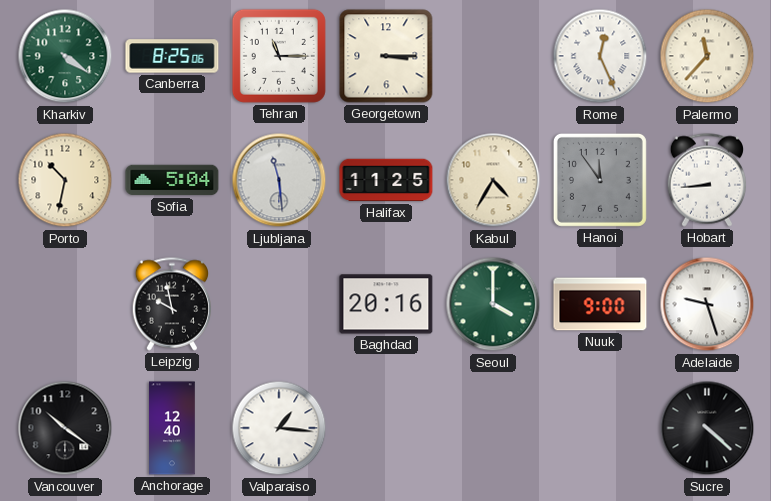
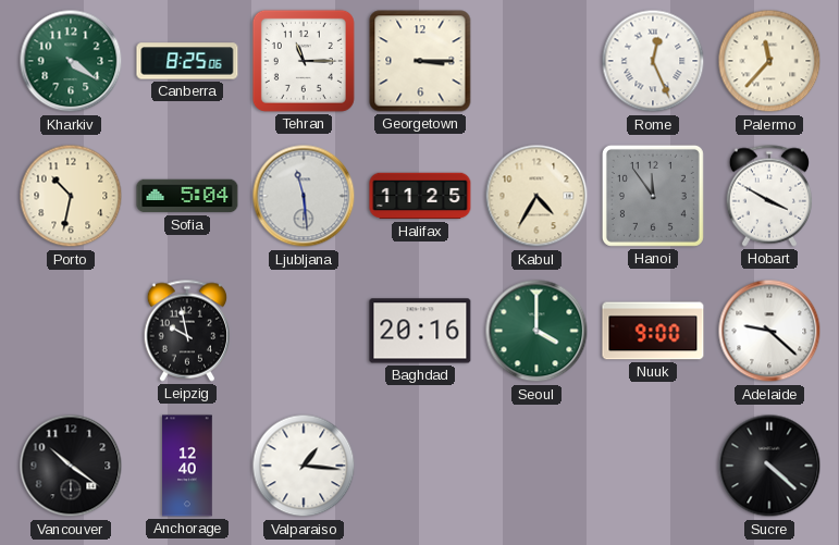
Hobart: 8:44 -> 3:50 (768, 196)
Adelaide: 9:27 -> 9:22 (769, 331)
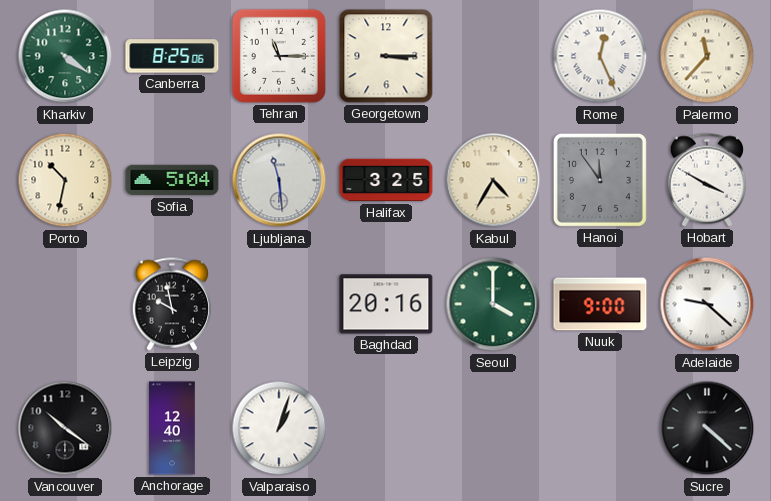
Halifax: 11:25 -> 3:25 (386, 180)
Valparaiso: 1:16 -> 1:03 (279, 428)
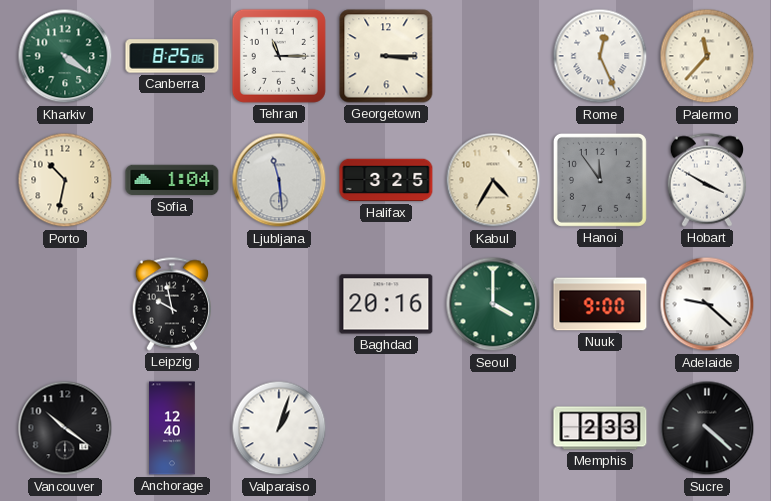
Sofia: 5:04 -> 1:04 (172, 180)
Memphis: none -> 2:33 (600, 428)
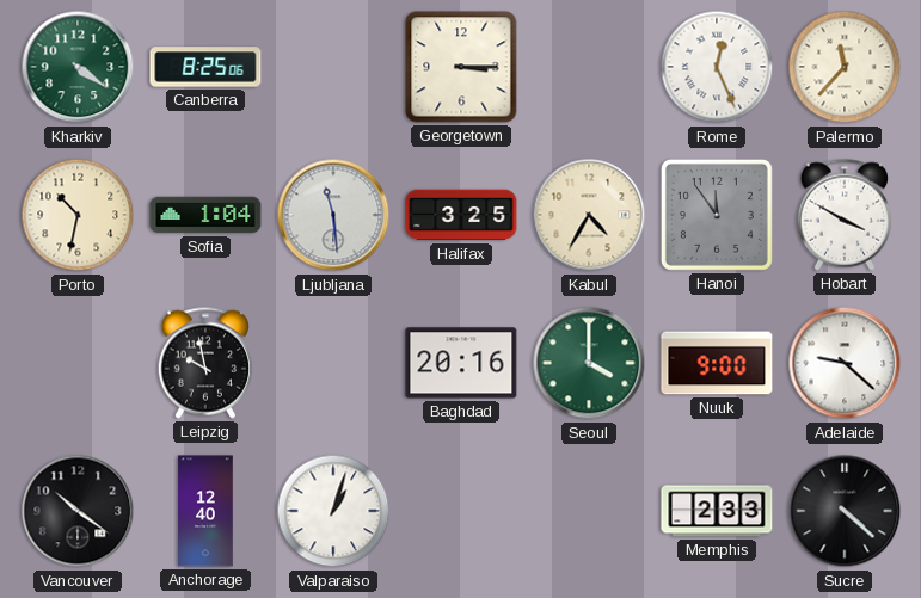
Tehran: 11:15 -> none (279, 56)
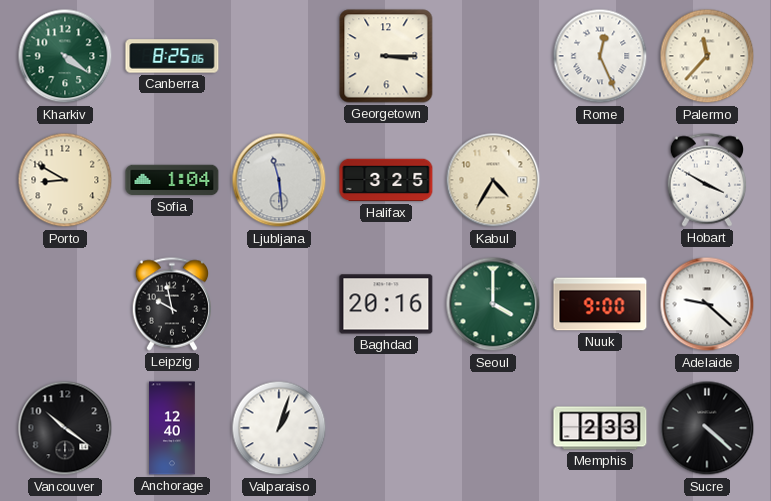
Porto: 10:32 -> 8:50 (65, 180)
Hanoi: 11:54 -> none (717, 215)
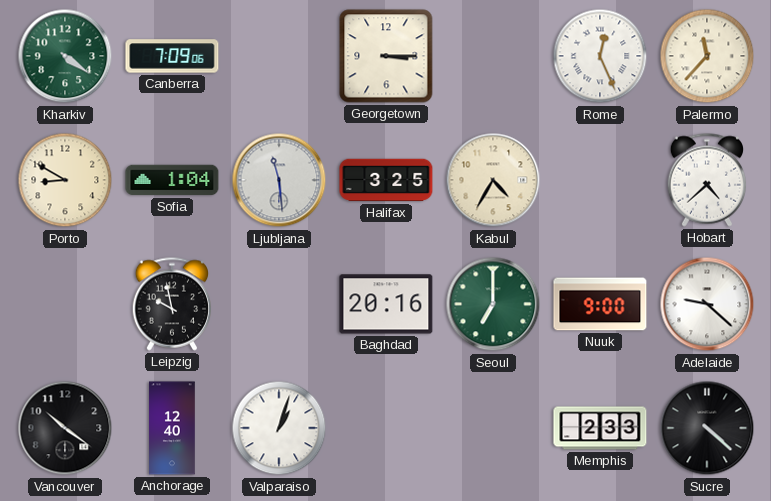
Canberra: 8:25 -> 7:09 (172, 56)
Hobart: 3:50 -> 4:38 (706, 180)
Seoul: 4:00 -> 7:00 (493, 304)
